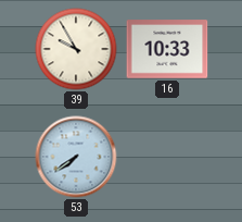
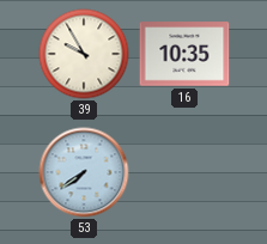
16: 10:33 -> 10:35 (184, 54)
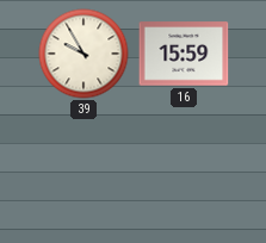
16: 10:35 -> 15:59 (184, 54)
53: 7:39 -> none (84, 172)
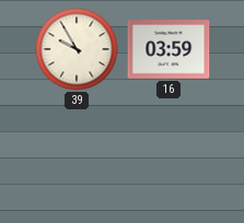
16: 15:59 -> 03:59 (169, 49)
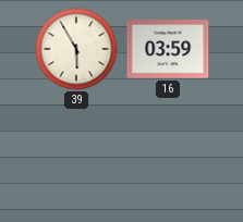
39: 9:55 -> 5:55 (76, 49)
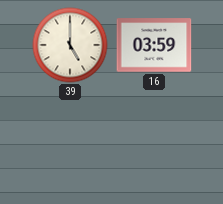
39: 5:55 -> 5:00 (70, 45)
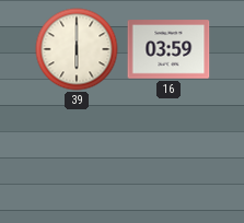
39: 5:00 -> 6:00 (77, 49)
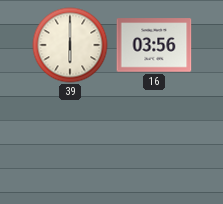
16: 03:59 -> 03:56 (154, 45)
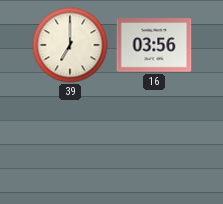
39: 6:00 -> 7:00 (70, 45)
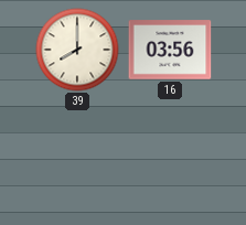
39: 7:00 -> 8:00 (77, 50)
